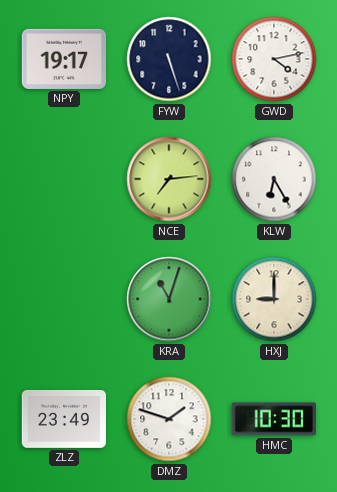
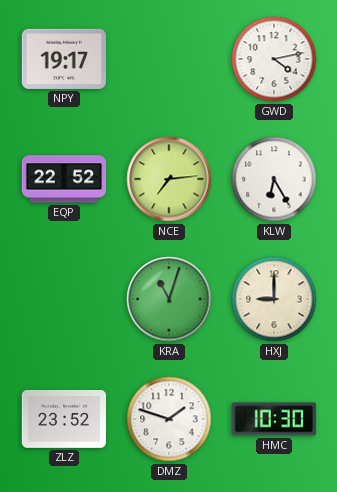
FYW: 5:27 -> none (169, 59)
EQP: none -> 22:52 (64, 179)
ZLZ: 23:49 -> 23:52 (63, 419)
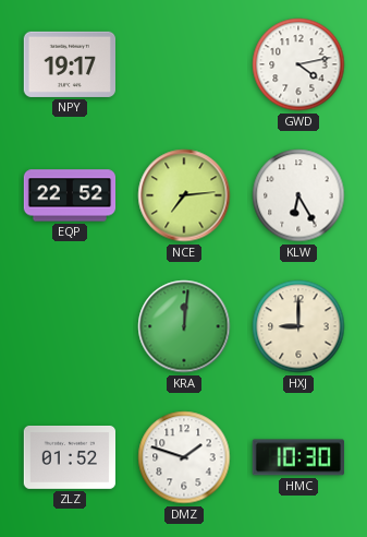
KRA: 11:03 -> 12:01 (184, 326)
ZLZ: 23:52 -> 01:52 (69, 457)
